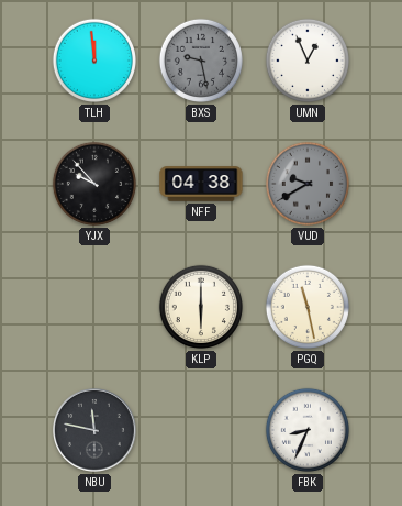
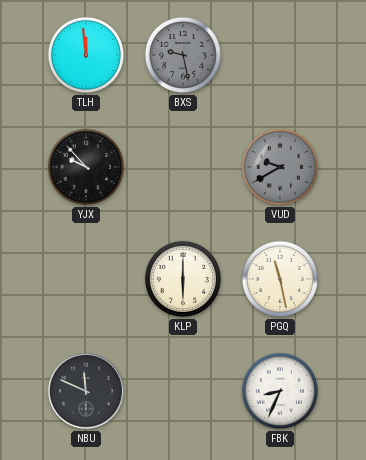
UMN: 12:56 -> none (308, 61)
NFF: 04:38 -> none (201, 184)
NBU: 11:47 -> 11:49 (87, 392)
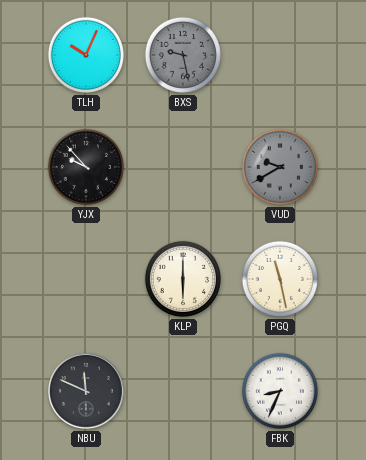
TLH: 11:59 -> 10:04 (86, 55)
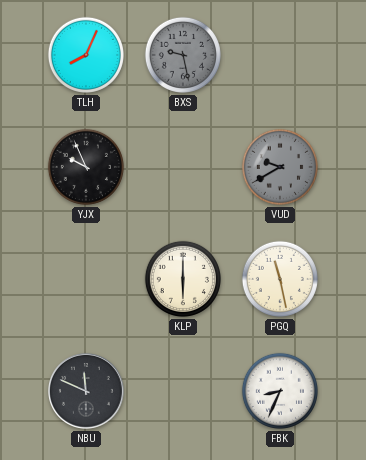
TLH: 10:04 -> 8:04 (86, 55)
YJX: 9:53 -> 9:56 (86, 167)
